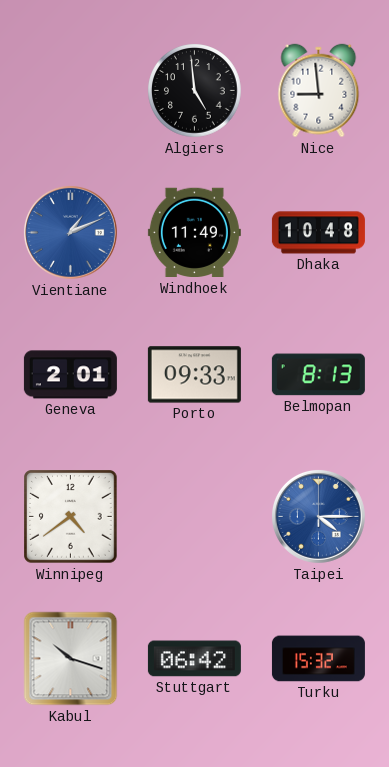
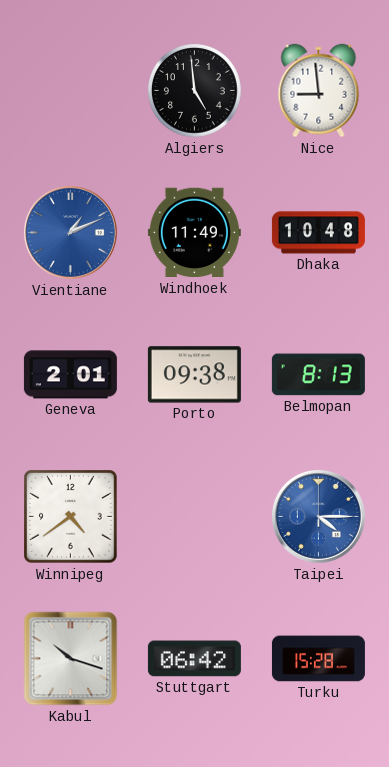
Porto: 09:33 -> 09:38 (194, 375)
Turku: 15:32 -> 15:28 (318, 659)
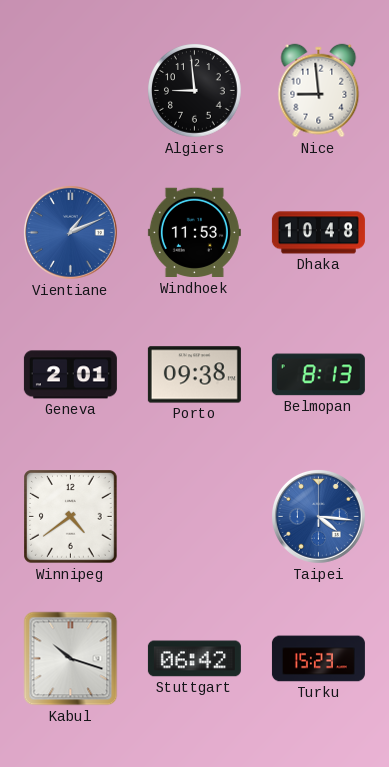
Algiers: 4:59 -> 8:59 (195, 91)
Windhoek: 11:49 -> 11:53 (194, 233)
Taipei: 4:15 -> 4:16 (318, 516)
Turku: 15:28 -> 15:23 (318, 659)
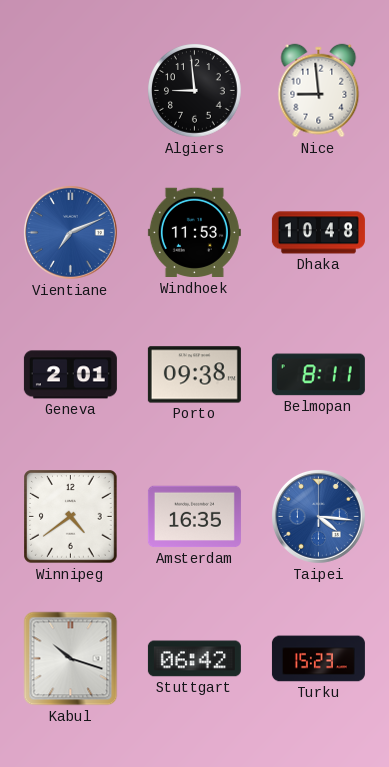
Vientiane: 1:11 -> 7:11 (70, 232)
Belmopan: 8:13 -> 8:11 (318, 375)
Amsterdam: none -> 16:35 (194, 517)
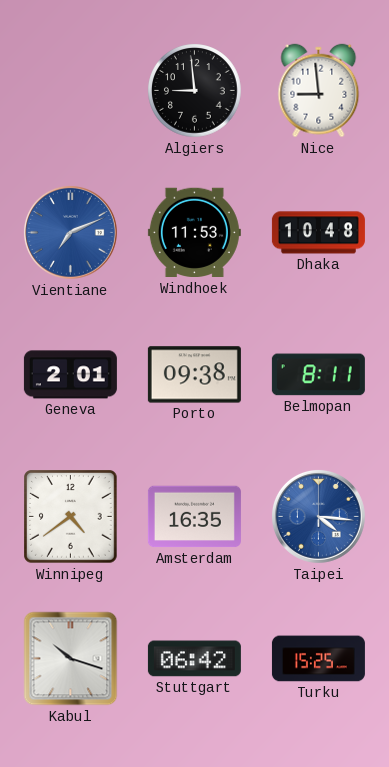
Turku: 15:23 -> 15:25 (318, 659)
